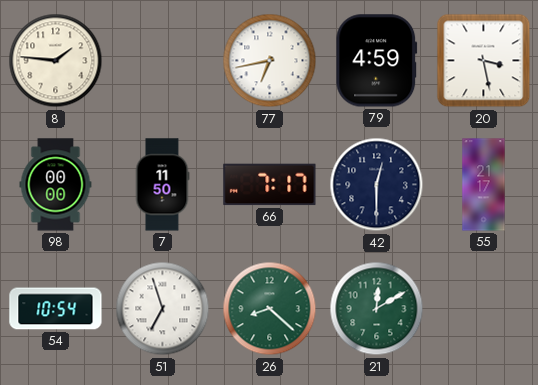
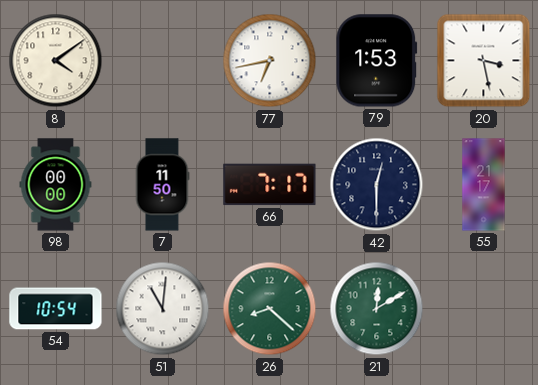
8: 1:46 -> 4:09 (56, 61)
79: 4:59 -> 1:53 (377, 61)
51: 6:57 -> 11:01 (163, 309)
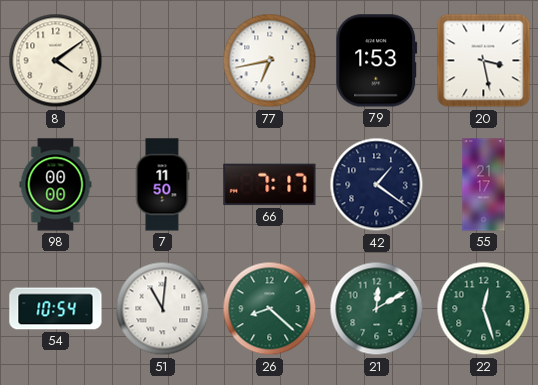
42: 12:30 -> 1:21 (377, 185)
22: none -> 12:27 (484, 309)
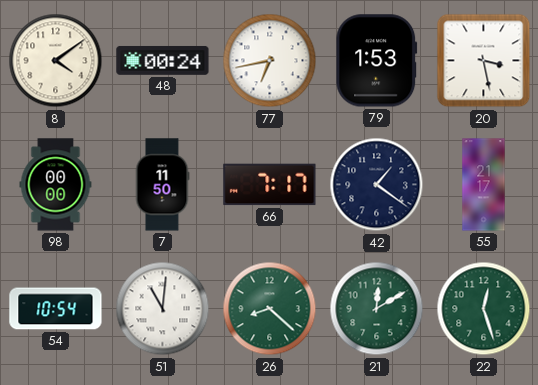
48: none -> 00:24 (163, 61)
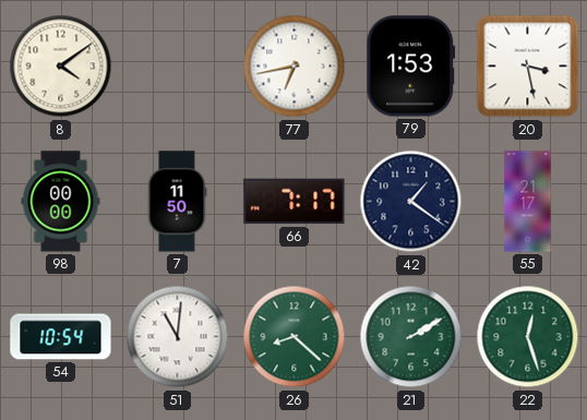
48: 00:24 -> none (163, 61)
21: 12:10 -> 2:10 (411, 337)
